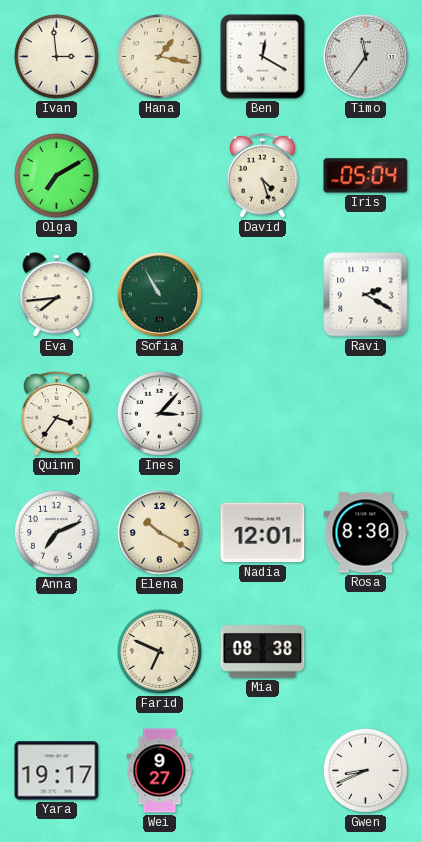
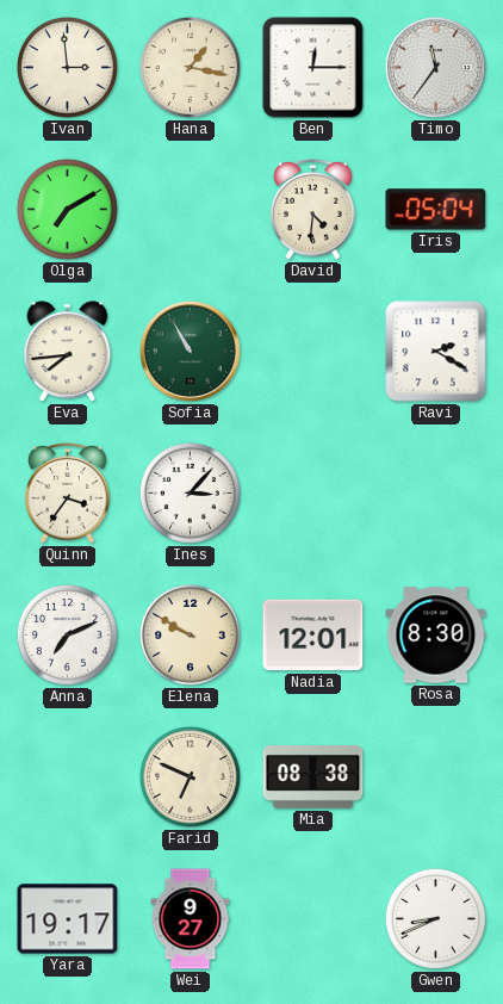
Ben: 12:20 -> 12:15 (313, 68)
David: 4:27 -> 4:31 (313, 209)
Elena: 10:20 -> 9:50 (190, 634)
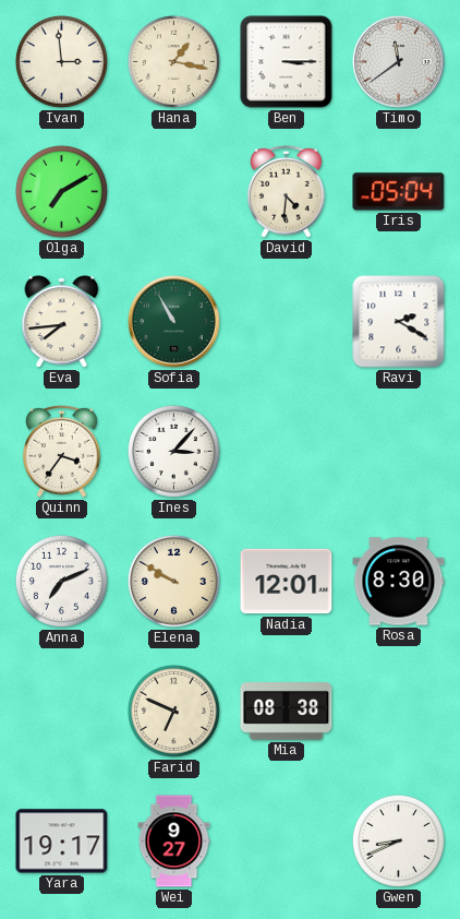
Ben: 12:15 -> 3:15 (287, 62)
Timo: 11:36 -> 11:39 (399, 62)
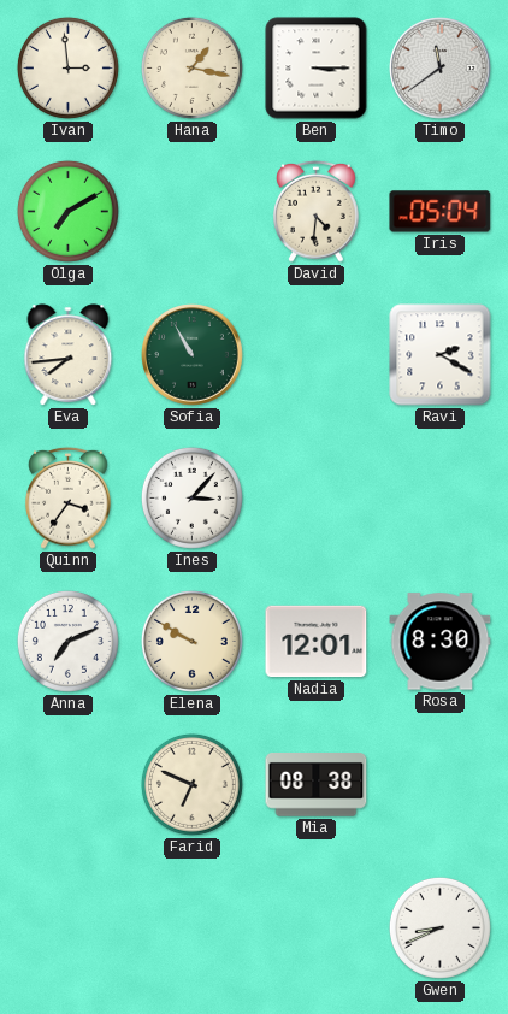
Yara: 19:17 -> none (62, 842)
Wei: 9:27 -> none (174, 842)
